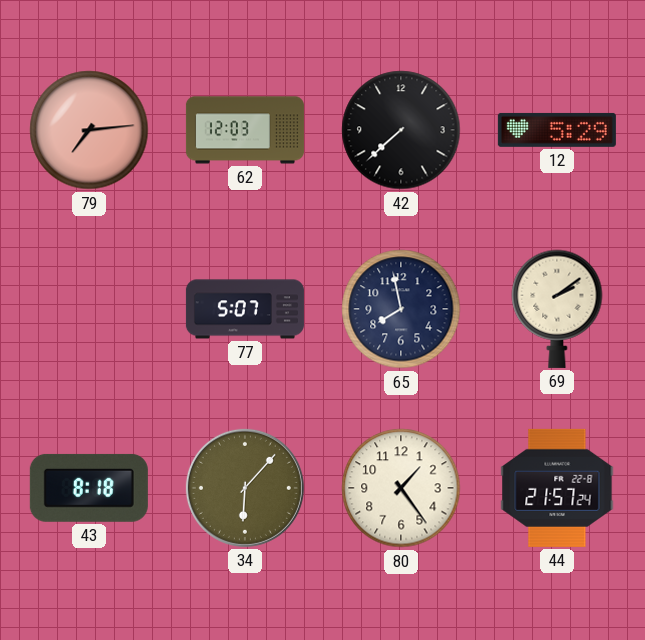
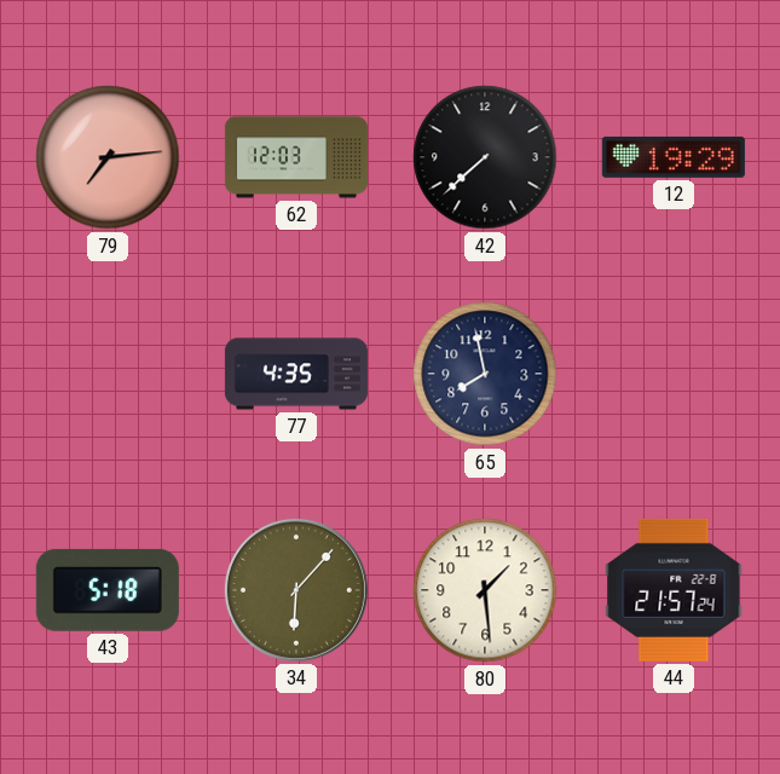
12: 5:29 -> 19:29 (674, 157)
77: 5:07 -> 4:35 (296, 374)
69: 2:09 -> none (557, 309)
43: 8:18 -> 5:18 (108, 590)
80: 1:24 -> 1:29 (485, 590)
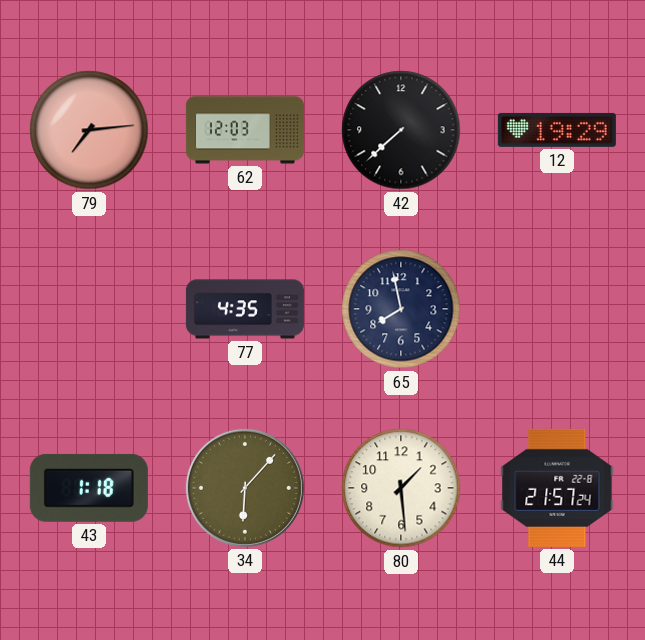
43: 5:18 -> 1:18 (89, 488)
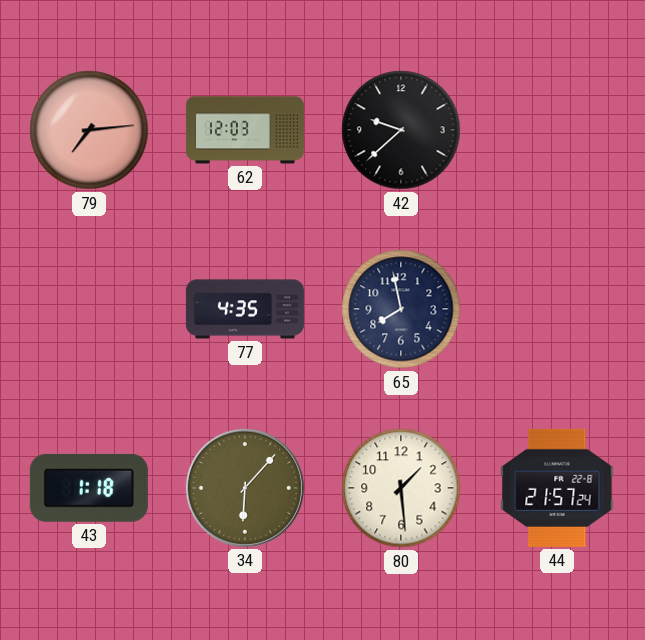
42: 7:38 -> 9:38 (401, 130)
12: 19:29 -> none (557, 130)
